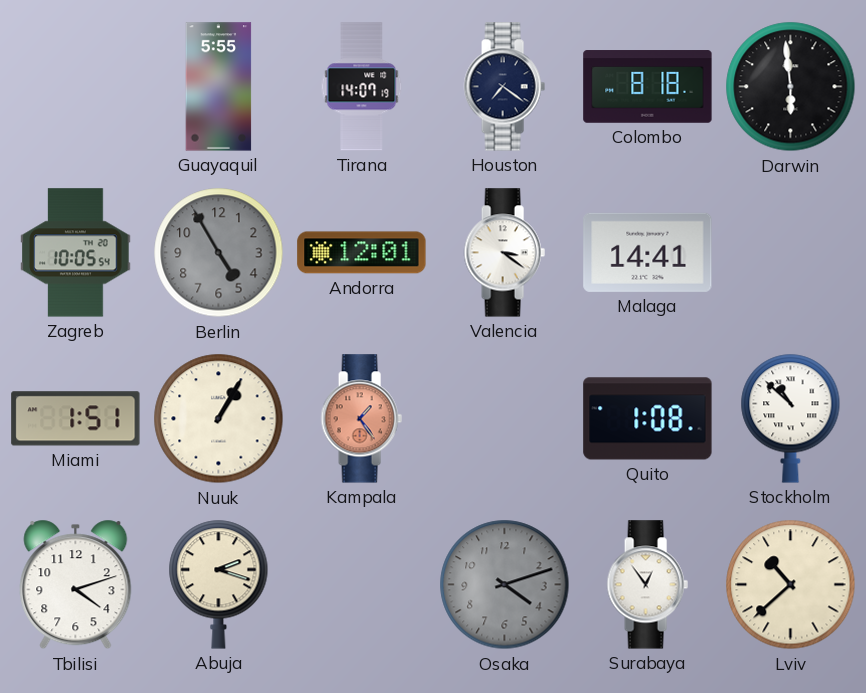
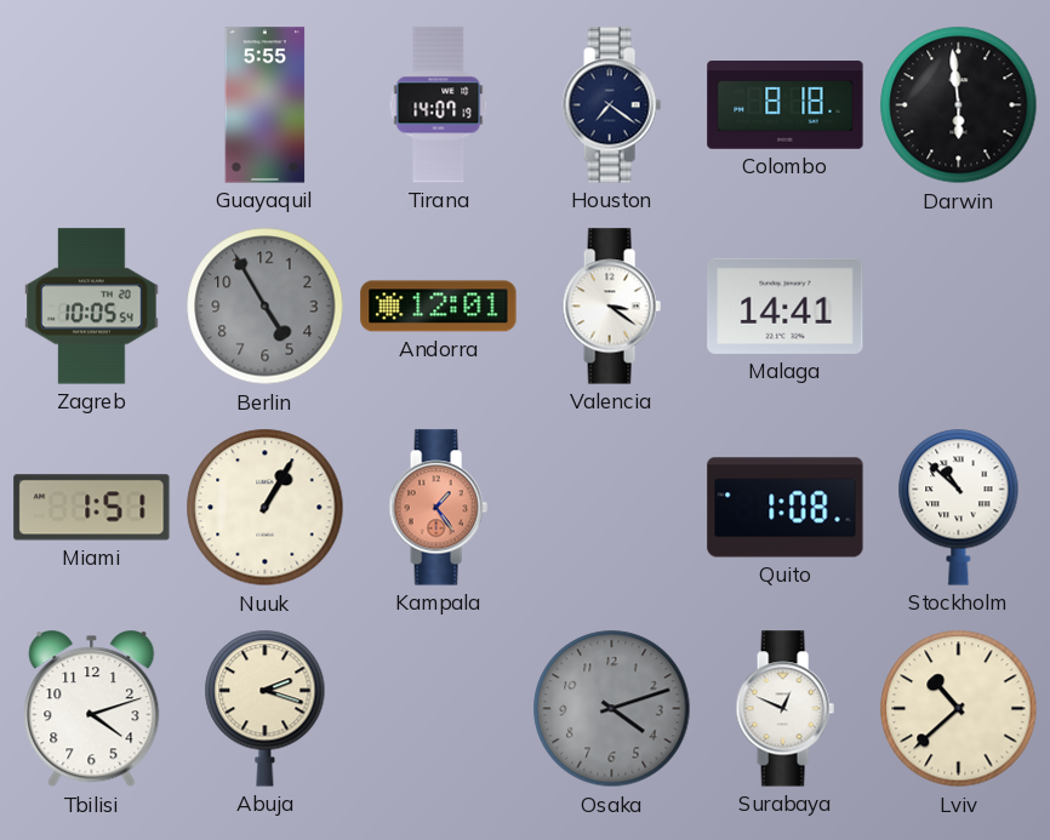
Surabaya: 12:54 -> 12:49 (784, 709)
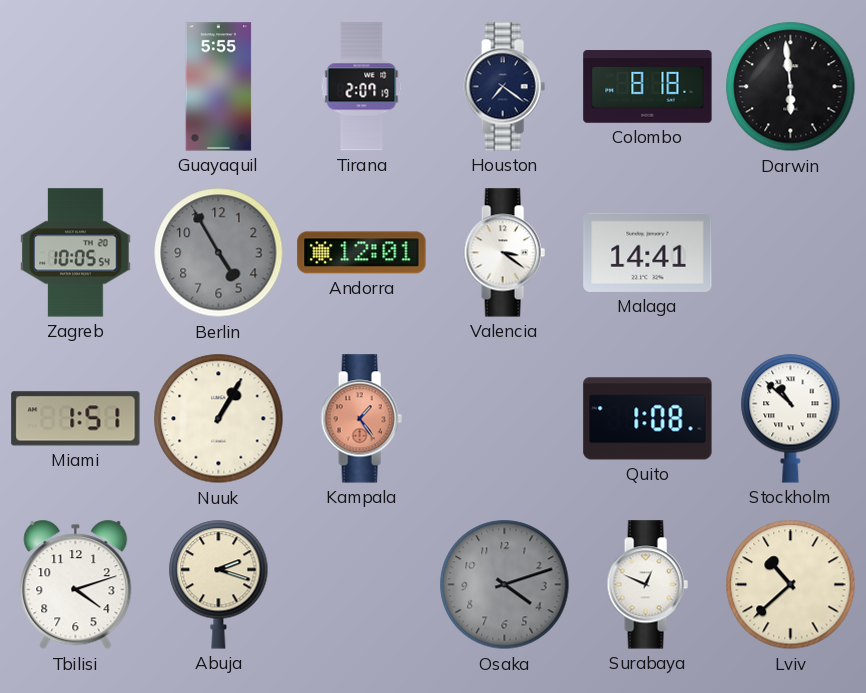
Tirana: 14:07 -> 2:07 (362, 87)
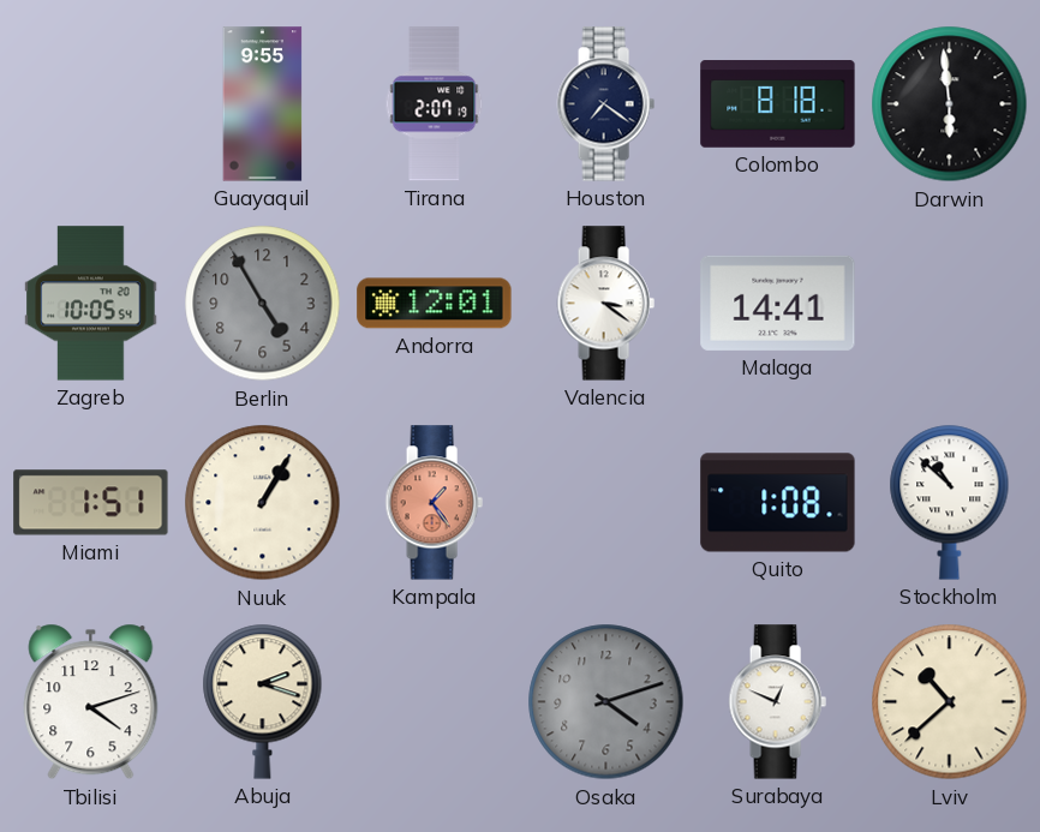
Guayaquil: 5:55 -> 9:55 (263, 104)
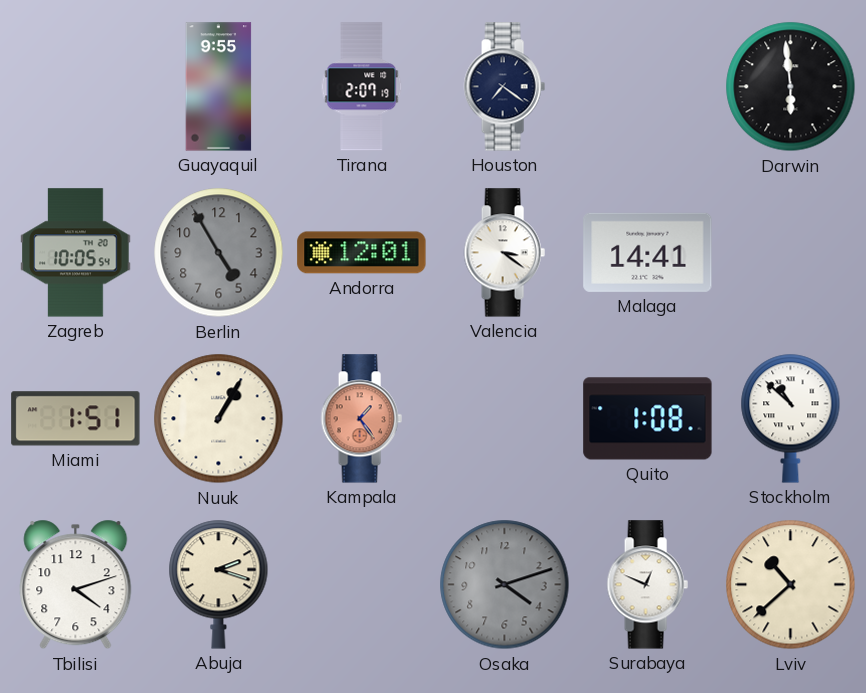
Colombo: 8:18 -> none (778, 104)
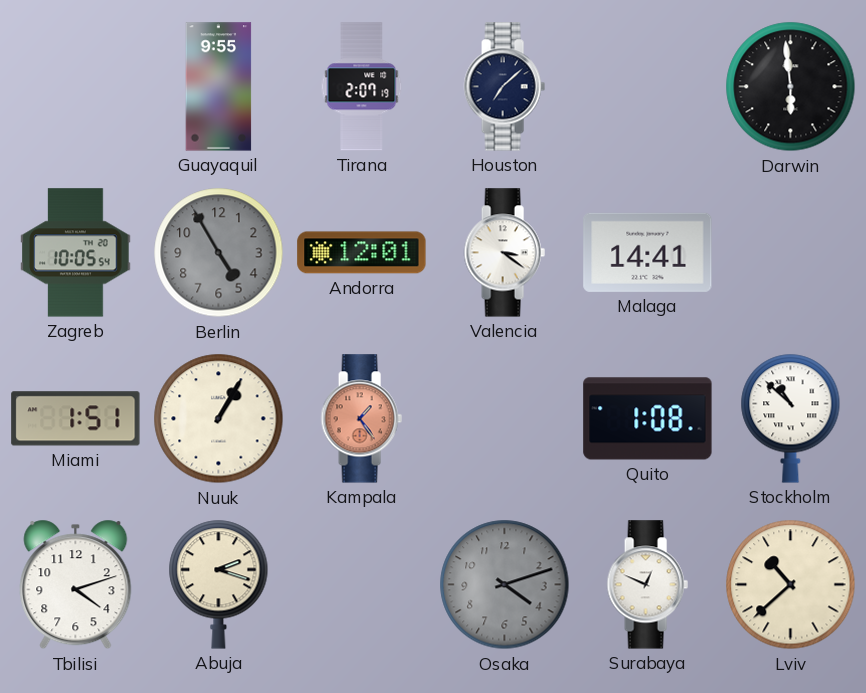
Houston: 7:21 -> 7:08 (504, 87)
